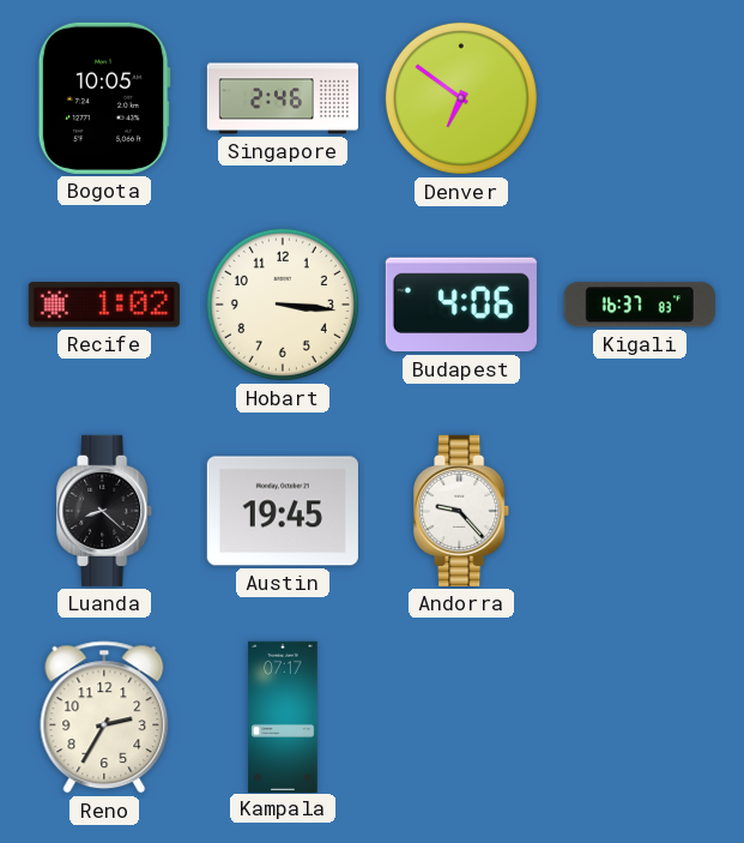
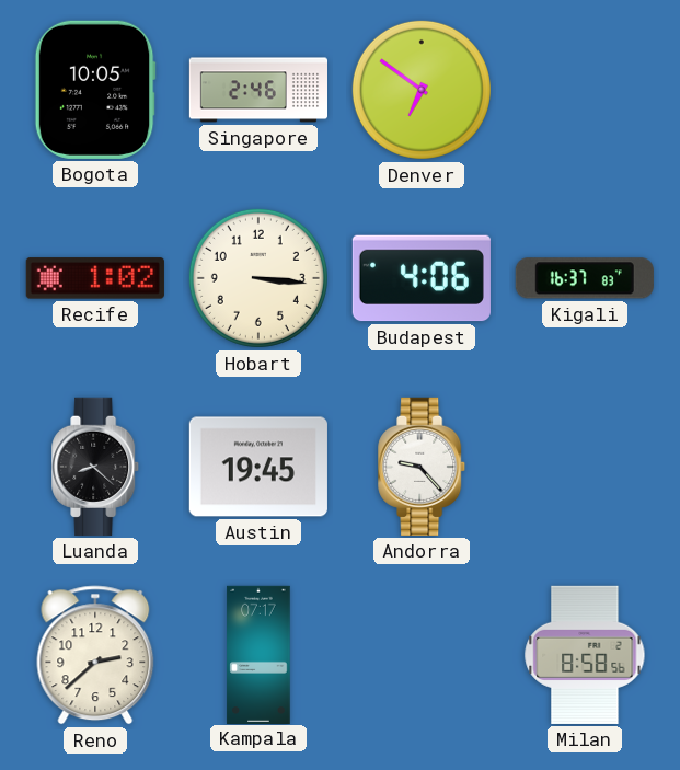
Reno: 2:35 -> 2:38 (95, 655)
Milan: none -> 8:58 (585, 655)
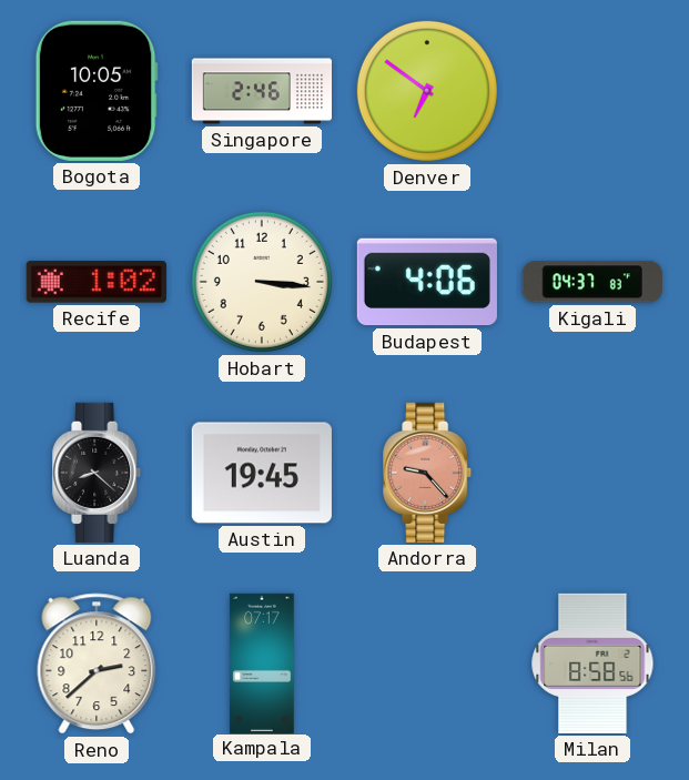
Kigali: 16:37 -> 04:37 (592, 282)
Andorra dial: white -> salmon (428, 473)
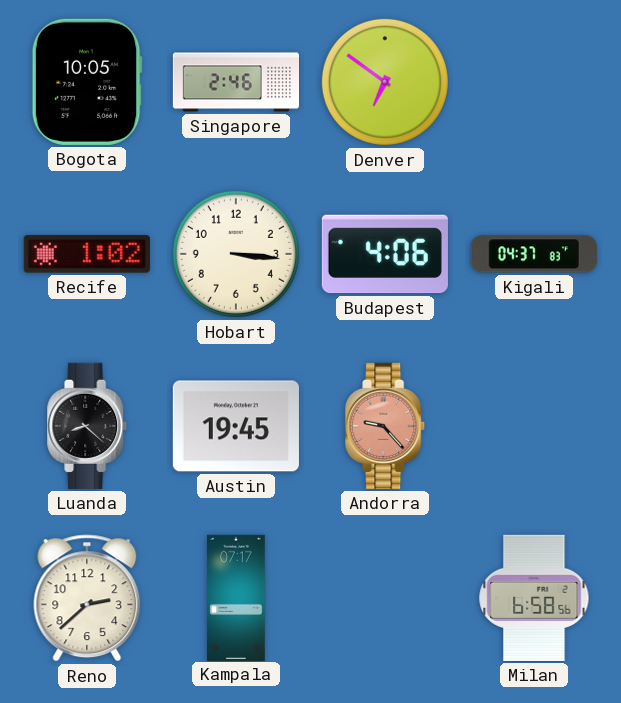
Milan: 8:58 -> 6:58 (534, 598)
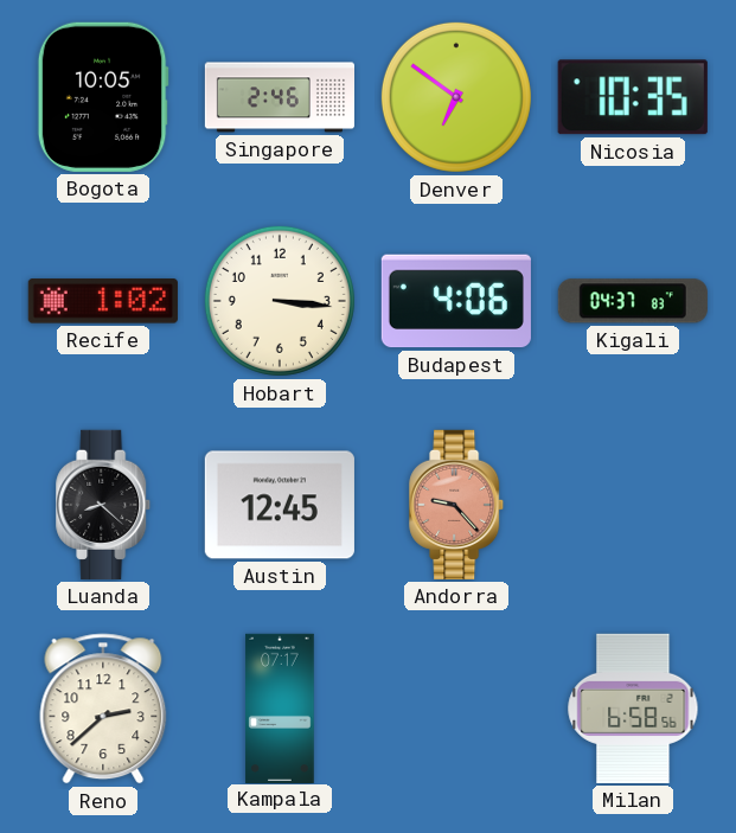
Nicosia: none -> 10:35 (633, 97)
Austin: 19:45 -> 12:45 (280, 505)
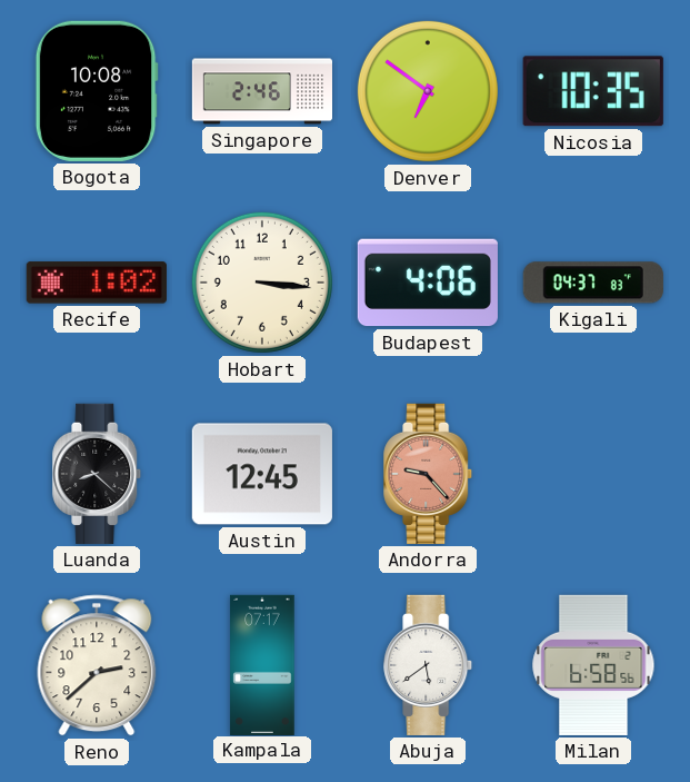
Bogota: 10:05 -> 10:08 (97, 91)
Abuja: none -> 5:39 (429, 665)
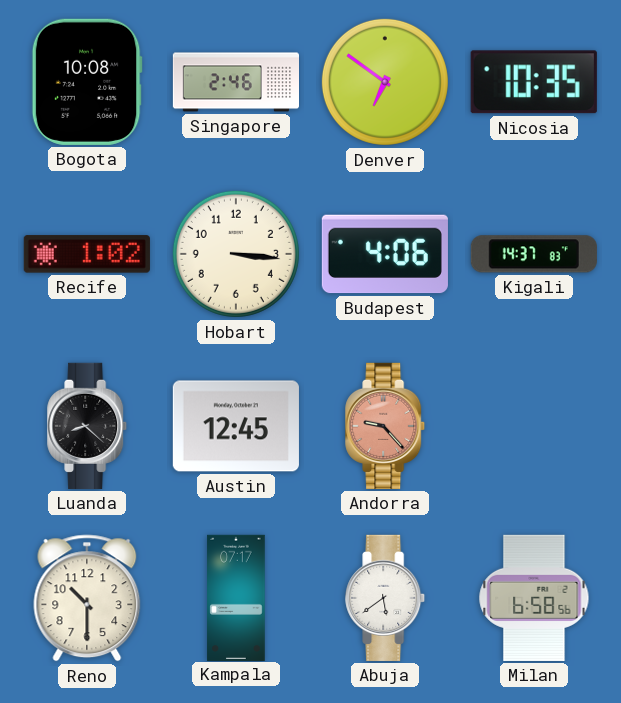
Kigali: 04:37 -> 14:37 (534, 254)
Reno: 2:38 -> 10:30 (87, 598)
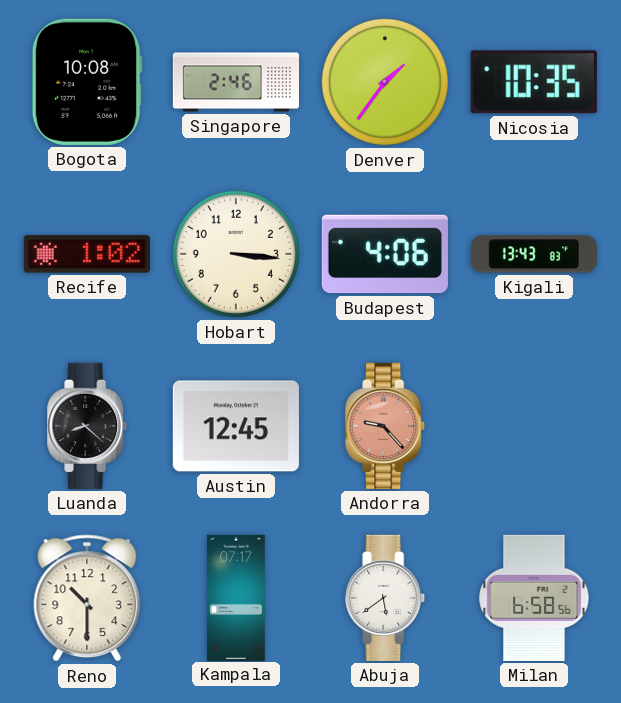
Denver: 6:51 -> 1:36 (385, 82)
Kigali: 14:37 -> 13:43 (534, 254)
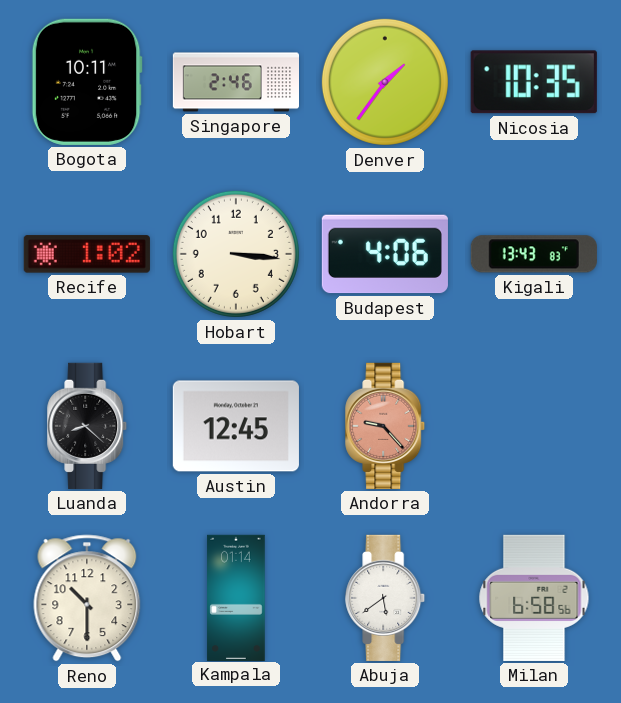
Bogota: 10:08 -> 10:11 (87, 82)
Kampala: 07:17 -> 01:14 (236, 597)
